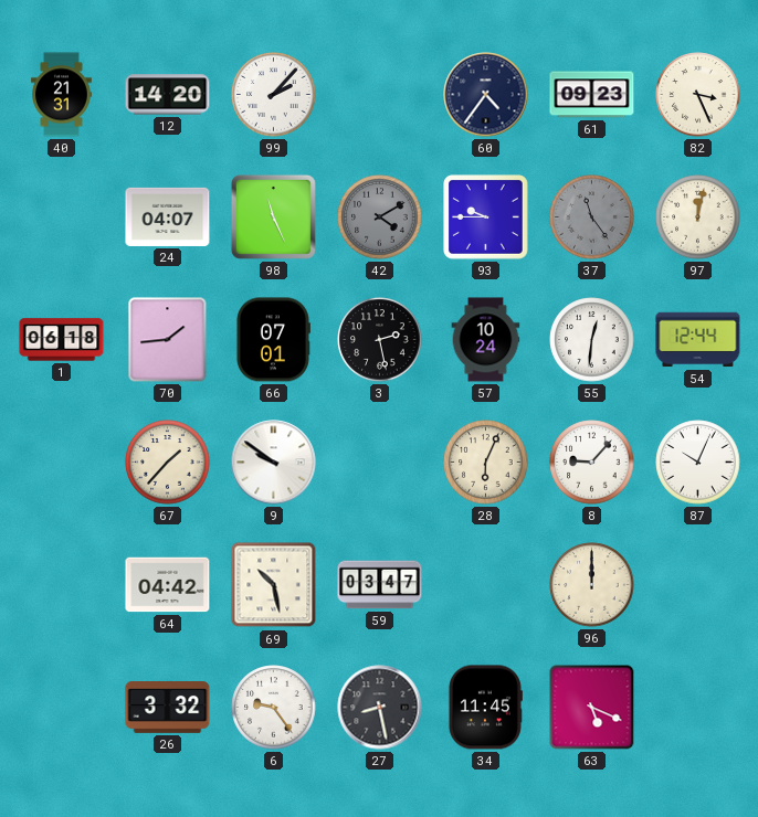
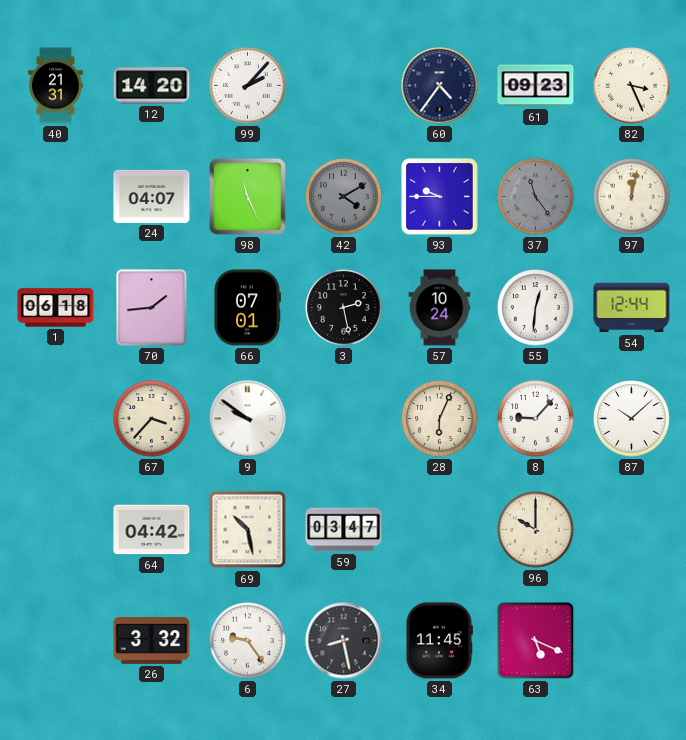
67: 1:37 -> 3:37 (152, 419)
87: 10:04 -> 10:08 (632, 419)
96: 12:00 -> 10:00 (536, 530)
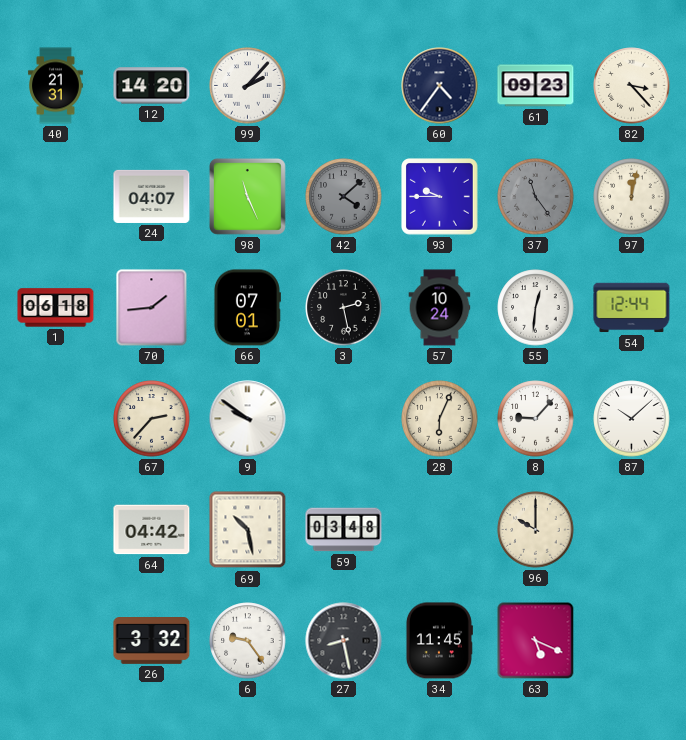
82: 3:26 -> 3:23 (632, 86)
42: 4:10 -> 4:08 (344, 197)
67: 3:37 -> 2:37 (152, 419)
59: 03:47 -> 03:48 (344, 530)
